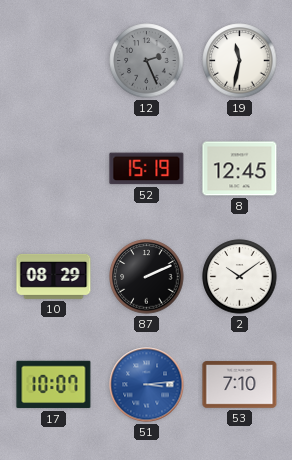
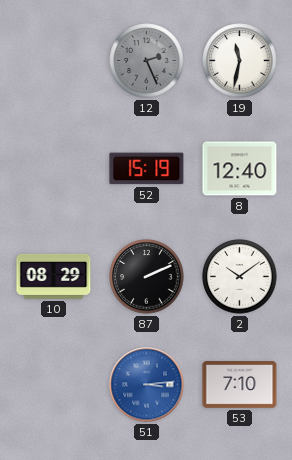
8: 12:45 -> 12:40 (240, 169)
17: 10:07 -> none (54, 385)
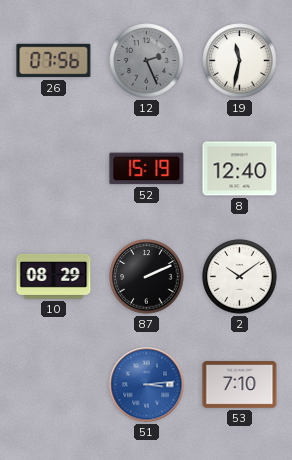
26: none -> 07:56 (54, 61)
